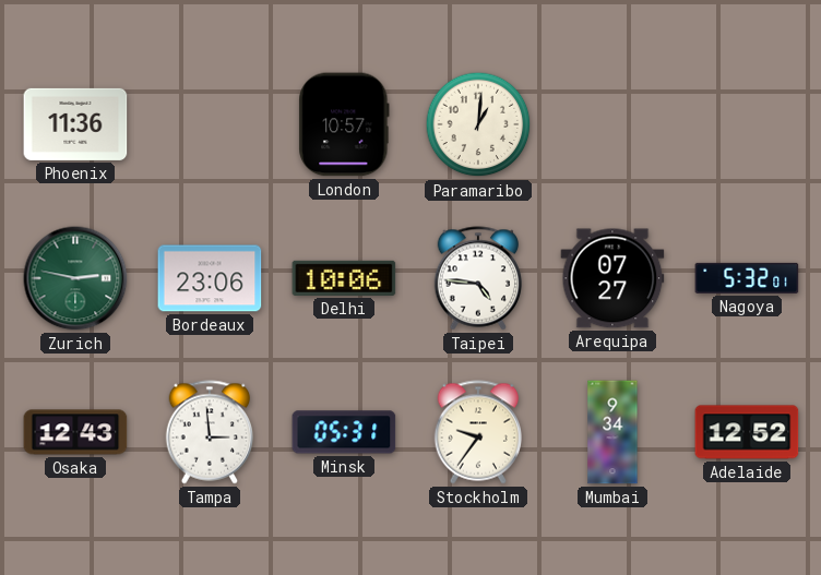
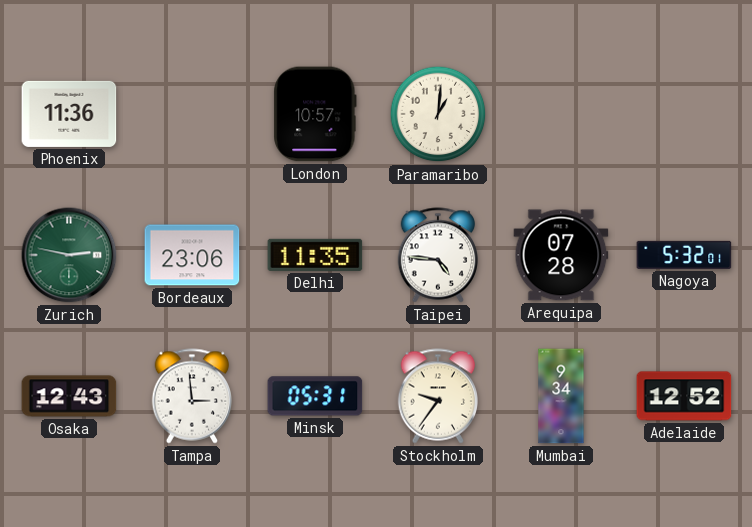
Delhi: 10:06 -> 11:35 (315, 255)
Arequipa: 07:27 -> 07:28 (561, 255)
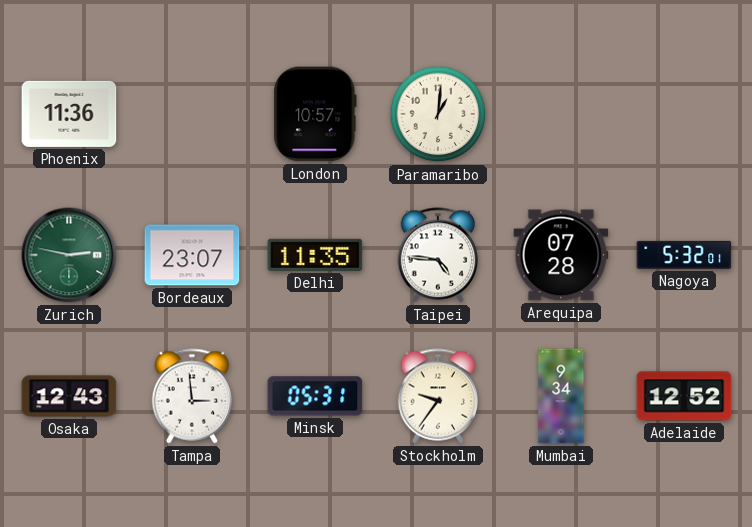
Bordeaux: 23:06 -> 23:07 (192, 255)
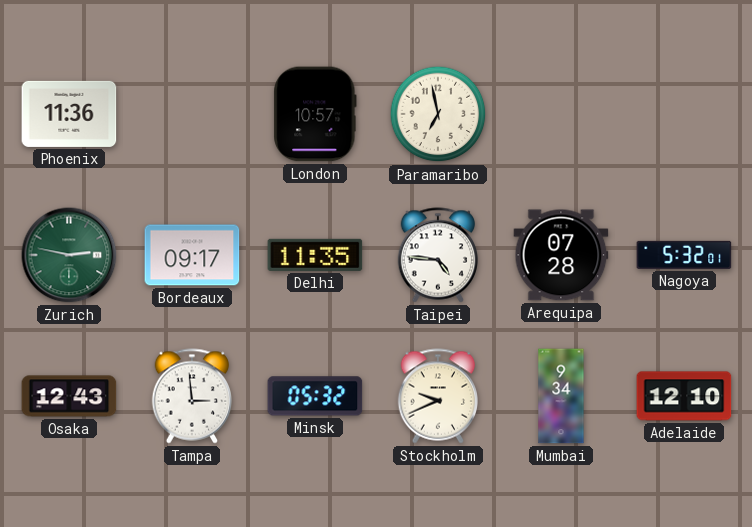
Paramaribo: 1:01 -> 6:58 (438, 114)
Bordeaux: 23:07 -> 09:17 (192, 255)
Minsk: 05:31 -> 05:32 (315, 396)
Stockholm: 9:36 -> 9:41 (438, 396)
Adelaide: 12:52 -> 12:10 (684, 396)
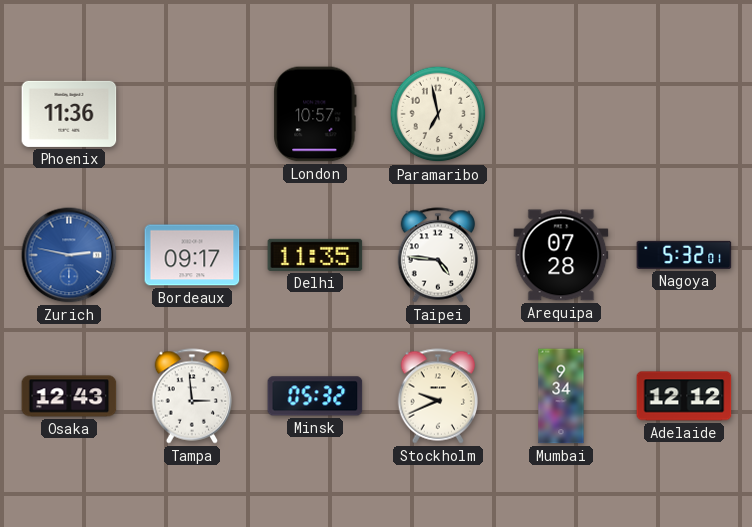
Zurich dial: green -> blue (69, 255)
Adelaide: 12:10 -> 12:12 (684, 396)
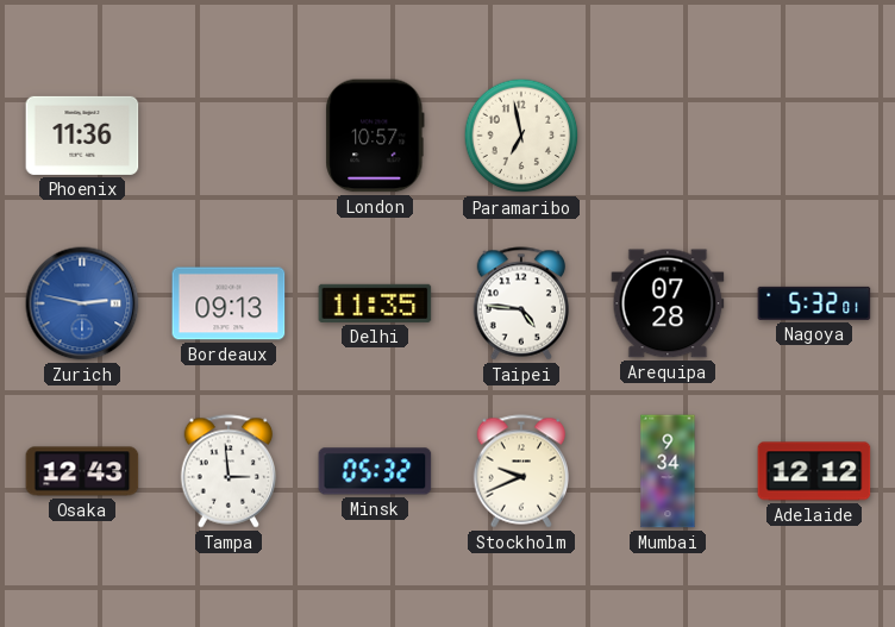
Bordeaux: 09:17 -> 09:13 (229, 303)
